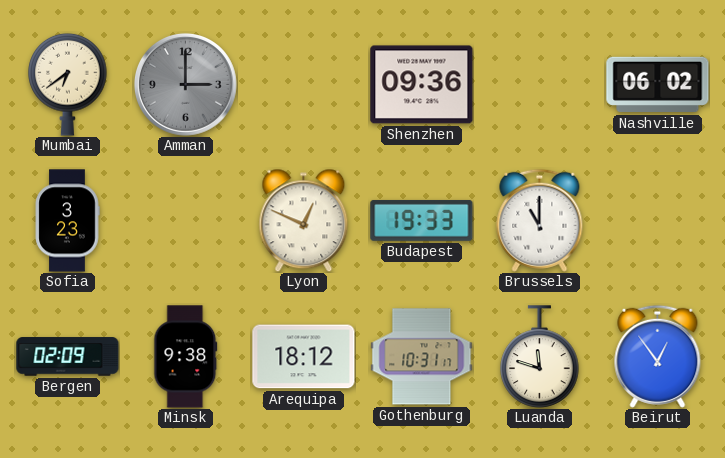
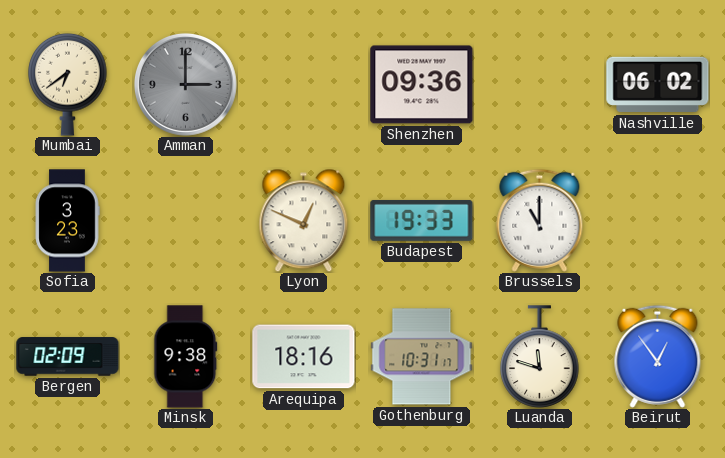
Arequipa: 18:12 -> 18:16 (304, 357)
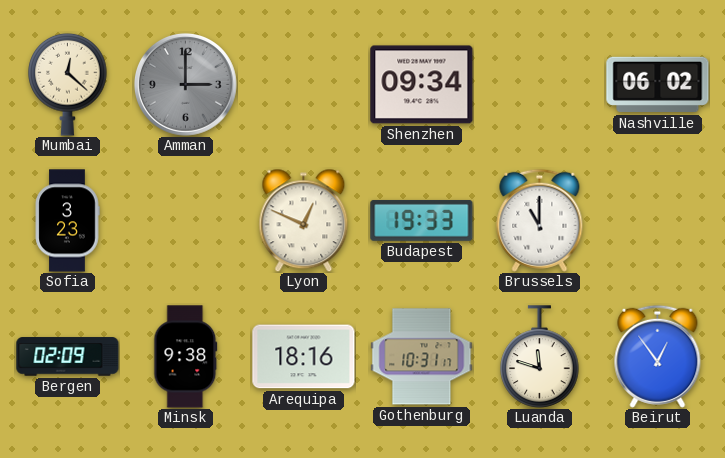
Mumbai: 6:39 -> 12:22 (68, 84)
Shenzhen: 09:36 -> 09:34 (422, 85)
